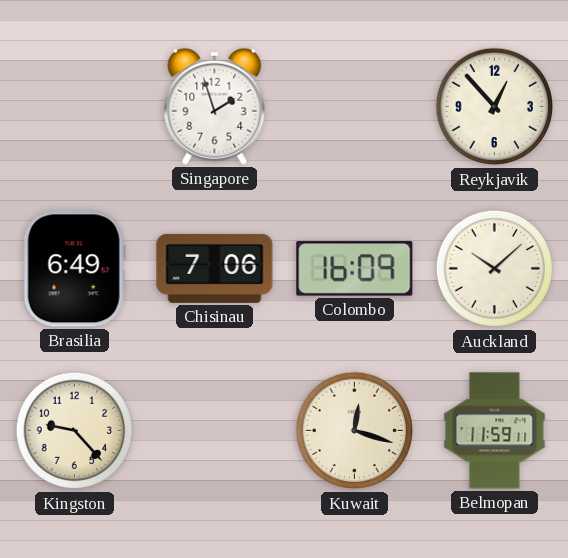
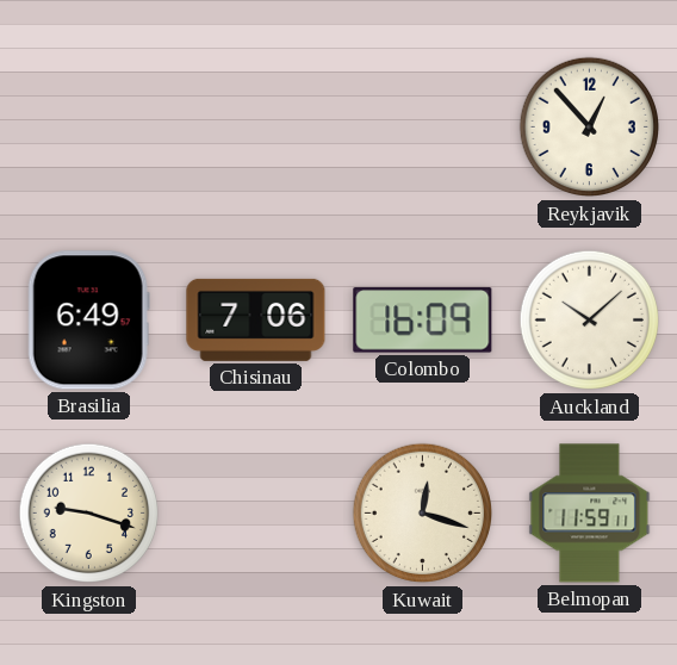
Singapore: 1:57 -> none (215, 106)
Kingston: 9:23 -> 9:18 (89, 514)
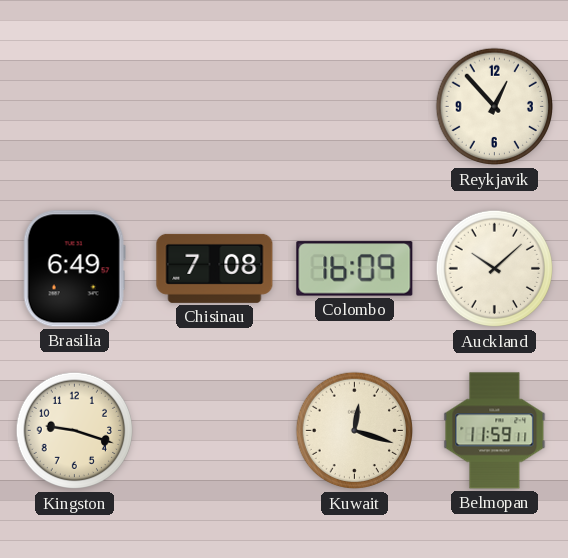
Chisinau: 7:06 -> 7:08 (215, 268)
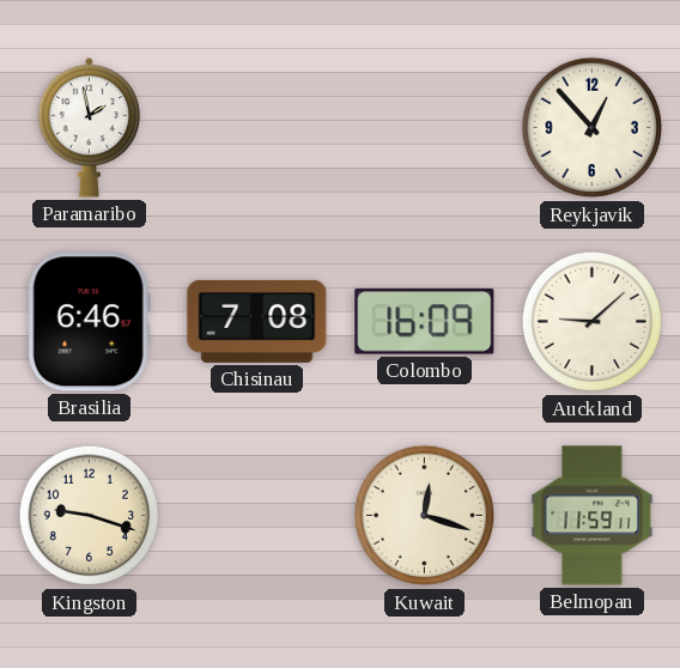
Paramaribo: none -> 1:58 (90, 127)
Brasilia: 6:49 -> 6:46 (89, 322)
Auckland: 10:08 -> 9:08 (593, 322)
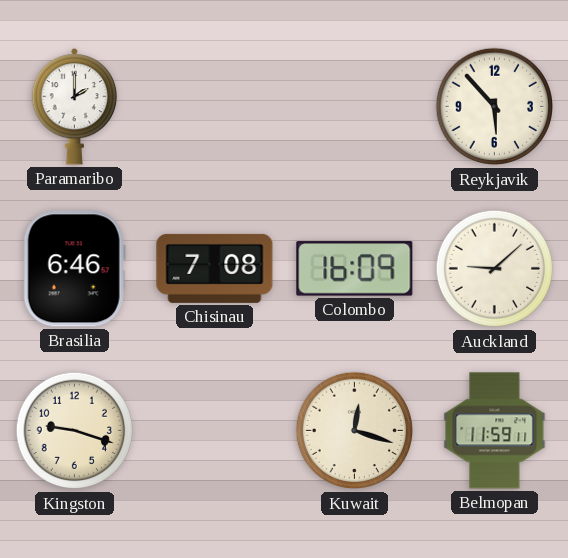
Paramaribo: 1:58 -> 2:00 (75, 106)
Reykjavik: 12:53 -> 5:53 (495, 107)
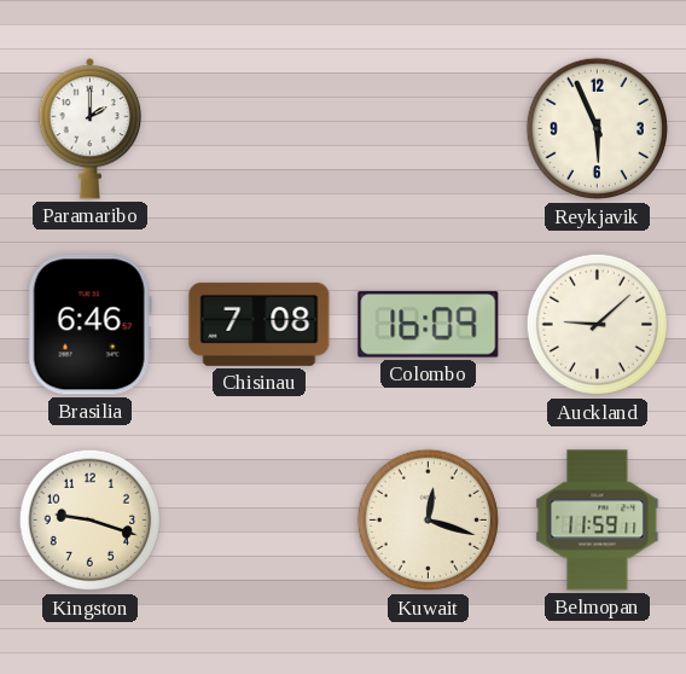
Reykjavik: 5:53 -> 5:56 (598, 129)
